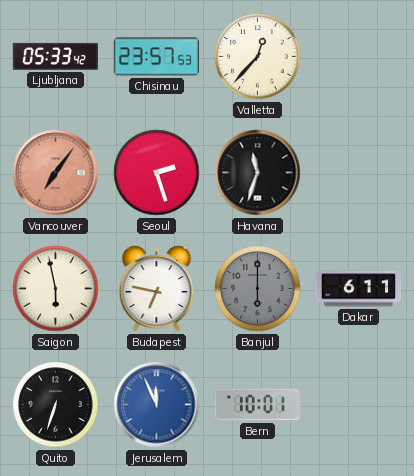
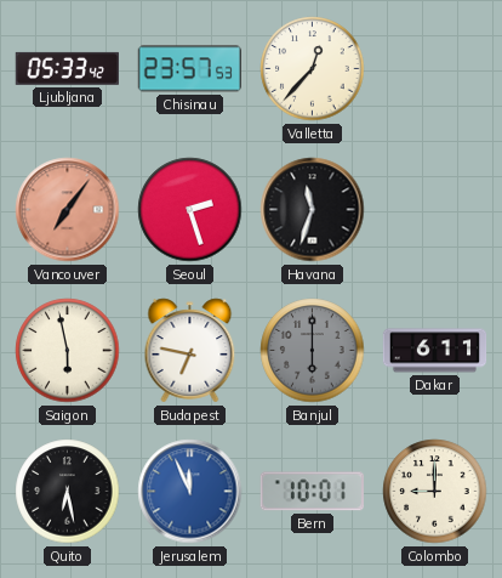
Quito: 6:33 -> 6:28 (68, 492)
Colombo: none -> 9:00 (435, 492)
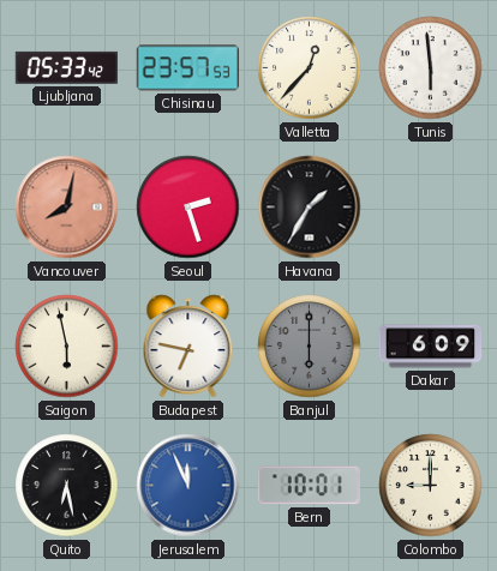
Tunis: none -> 5:59 (431, 68)
Vancouver: 7:06 -> 8:02 (67, 208)
Havana: 11:33 -> 1:35 (310, 208)
Dakar: 6:11 -> 6:09 (431, 347)
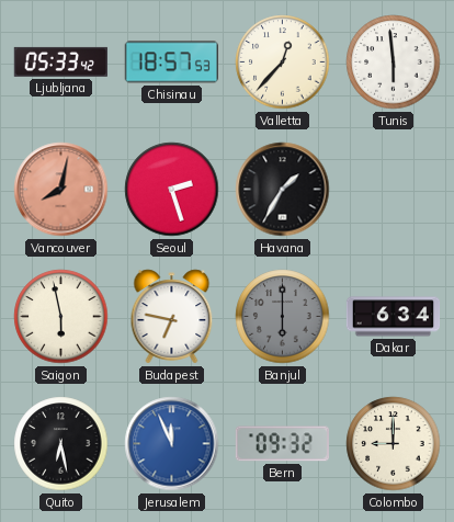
Chisinau: 23:57 -> 18:57 (171, 63)
Dakar: 6:09 -> 6:34 (394, 317)
Bern: 10:01 -> 09:32 (282, 444)
